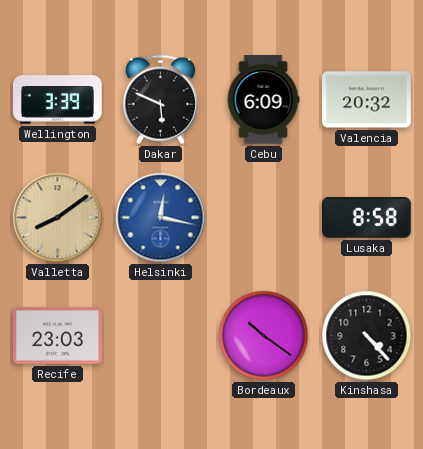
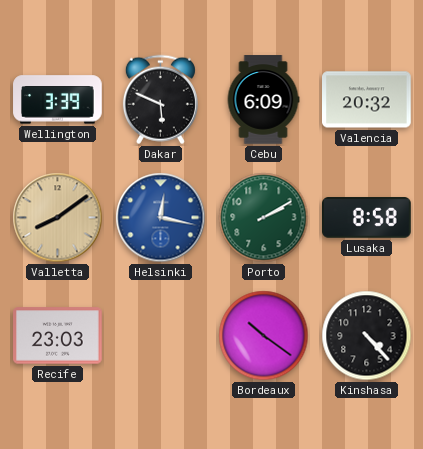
Porto: none -> 2:10 (264, 218)
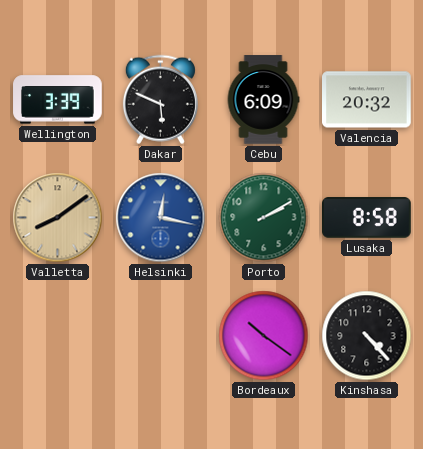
Recife: 23:03 -> none (58, 336)
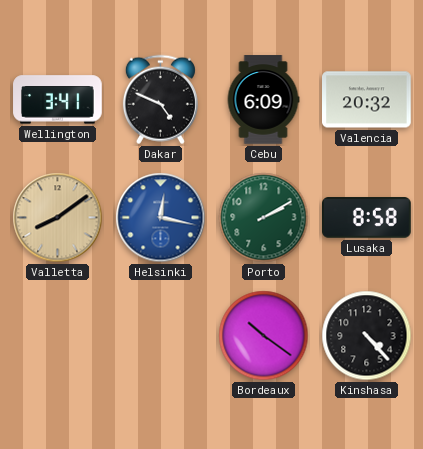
Wellington: 3:39 -> 3:41 (58, 100)
Dakar: 5:49 -> 4:49 (160, 100)
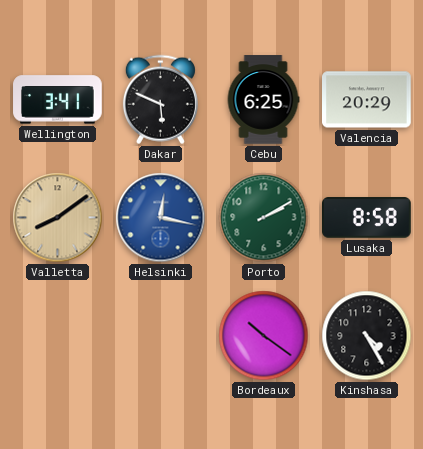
Dakar: 4:49 -> 5:49 (160, 100)
Cebu: 6:09 -> 6:25 (263, 100)
Valencia: 20:32 -> 20:29 (367, 100)
Kinshasa: 4:23 -> 4:25 (367, 336)
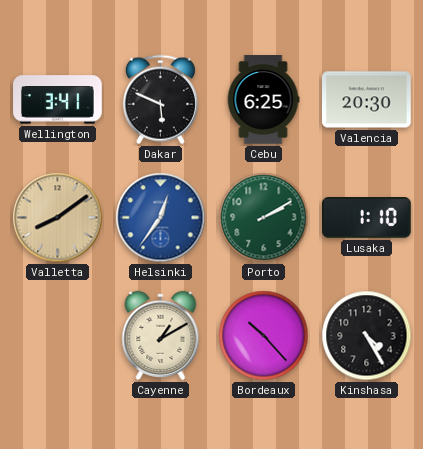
Valencia: 20:29 -> 20:30 (367, 100)
Helsinki: 12:17 -> 12:36 (161, 218)
Lusaka: 8:58 -> 1:10 (367, 218)
Cayenne: none -> 1:10 (161, 335)
Bordeaux: 10:21 -> 10:23 (264, 336)
